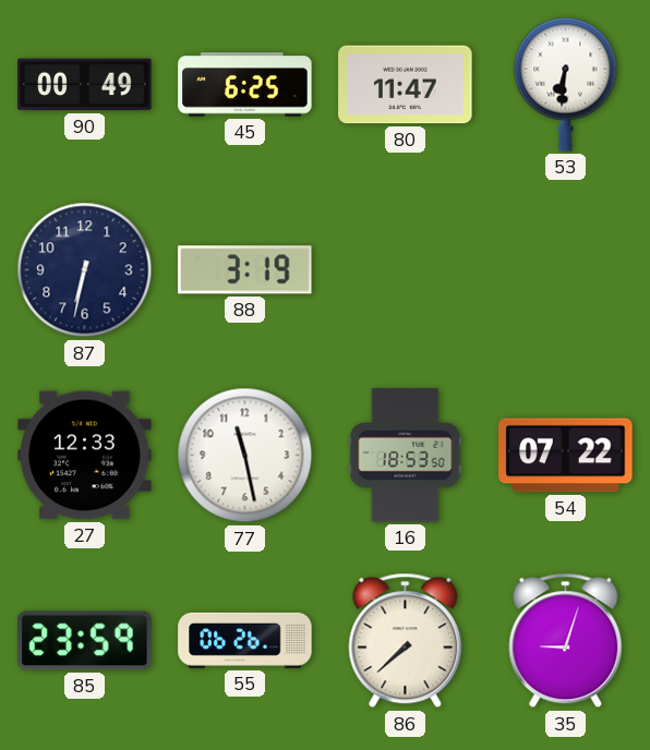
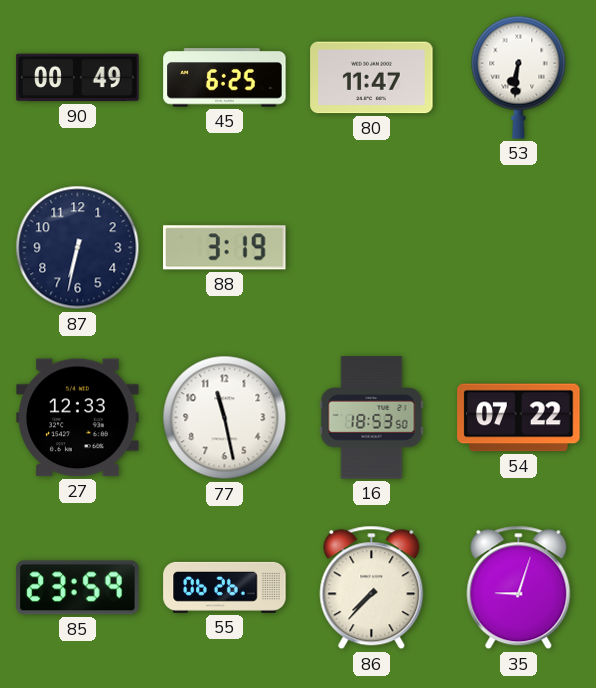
86: 7:38 -> 7:37 (372, 588)
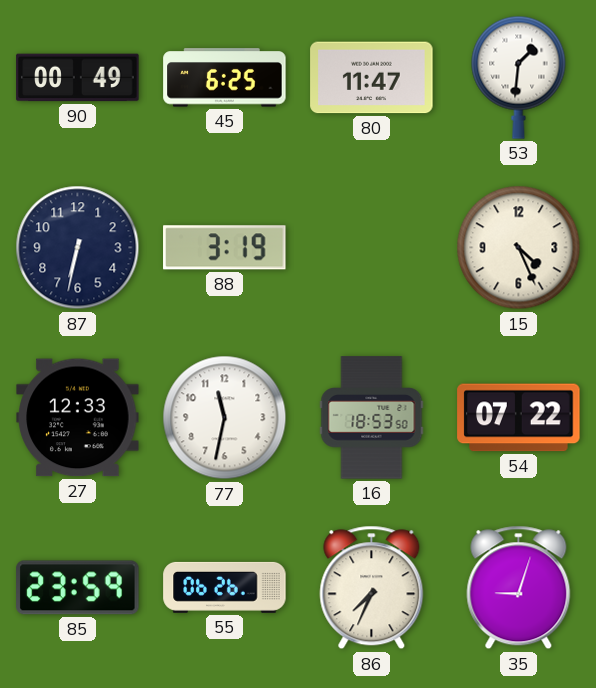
53: 6:31 -> 1:31 (519, 77)
15: none -> 4:26 (519, 248)
77: 11:28 -> 11:32 (225, 418)
86: 7:37 -> 7:34 (372, 588)
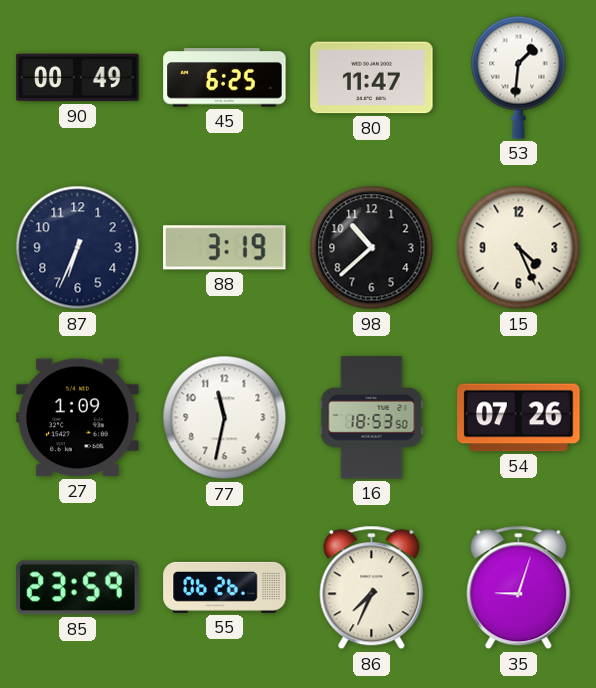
87: 6:32 -> 6:34 (78, 248)
98: none -> 10:38 (372, 248)
27: 12:33 -> 1:09 (78, 418)
54: 07:22 -> 07:26 (519, 418)
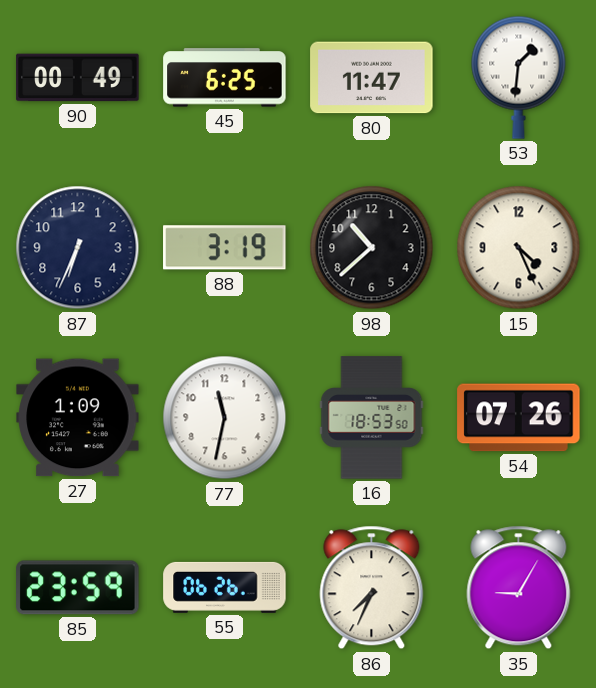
35: 9:03 -> 9:05 (519, 588)
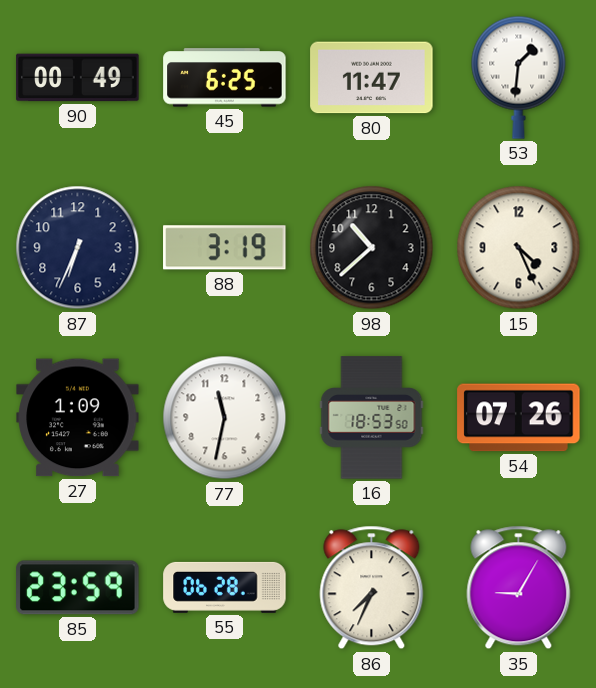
55: 06:26 -> 06:28 (225, 587)
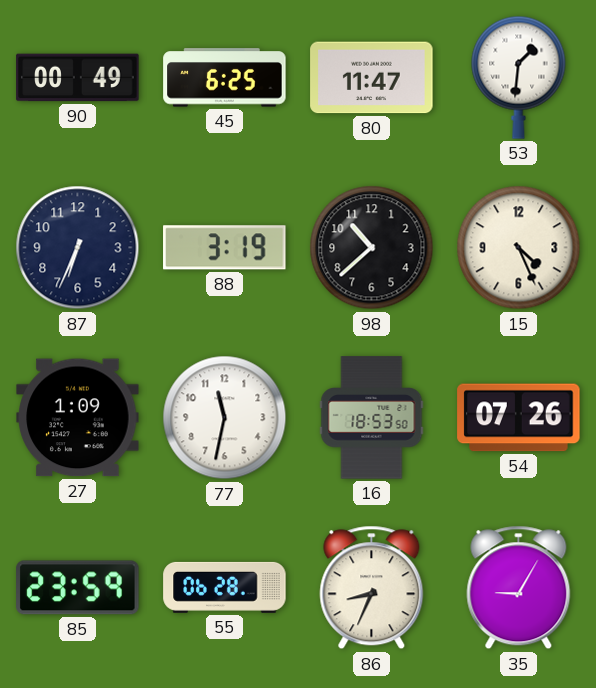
86: 7:34 -> 8:34 (372, 588)
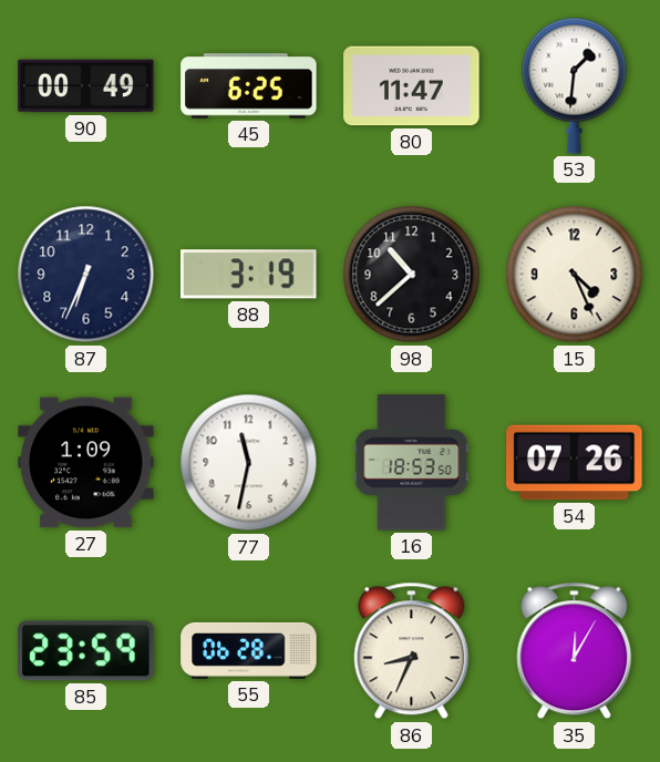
35: 9:05 -> 12:05 (575, 651)
